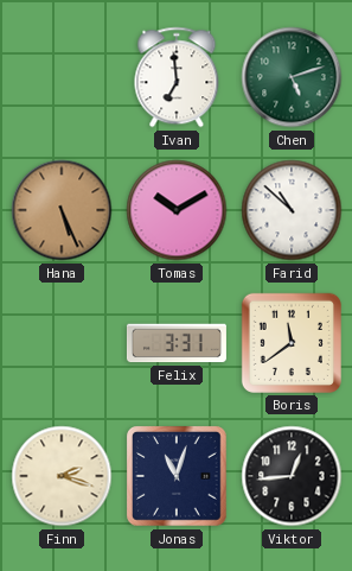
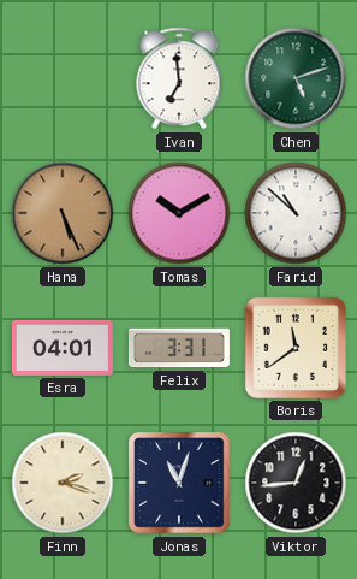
Esra: none -> 04:01 (63, 348)
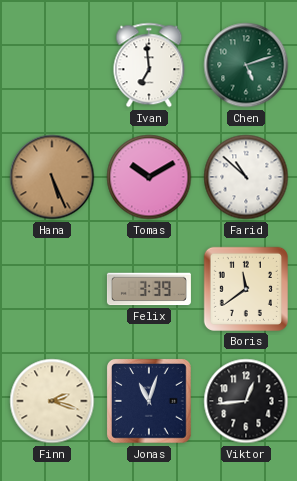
Esra: 04:01 -> none (63, 348)
Felix: 3:31 -> 3:39 (149, 289)
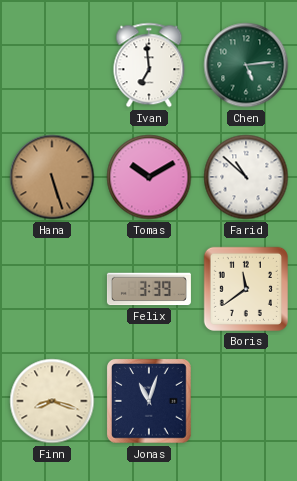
Chen: 5:12 -> 5:14 (246, 65)
Hana: 5:26 -> 5:27 (52, 177)
Finn: 2:18 -> 8:18 (52, 401)
Viktor: 12:44 -> none (246, 401)
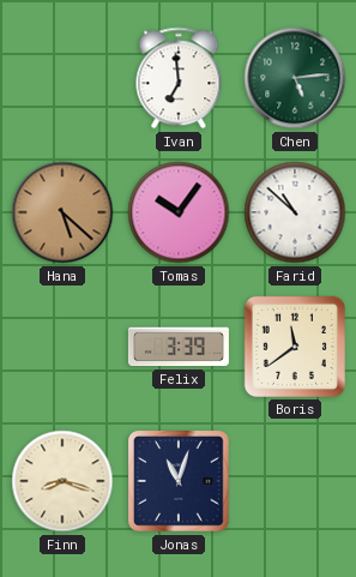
Hana: 5:27 -> 5:22 (62, 212)
Tomas: 10:10 -> 10:06 (179, 212)
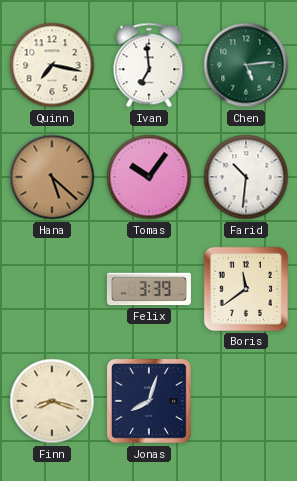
Quinn: none -> 7:17 (52, 65)
Farid: 10:52 -> 10:31 (246, 177)
Jonas: 11:03 -> 8:03 (150, 402)
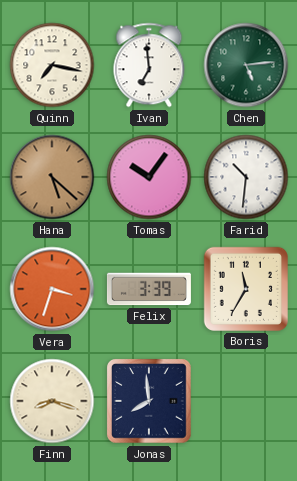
Vera: none -> 3:33 (52, 289)
Boris: 11:39 -> 11:35 (246, 289)
Jonas: 8:03 -> 7:59 (150, 402)
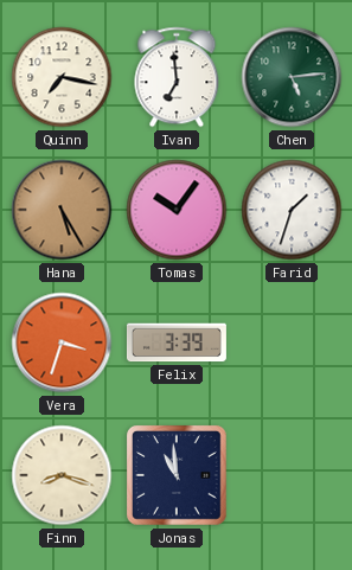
Hana: 5:22 -> 5:25 (62, 210)
Farid: 10:31 -> 1:33 (292, 210)
Boris: 11:35 -> none (246, 289)
Jonas: 7:59 -> 10:59 (178, 476)
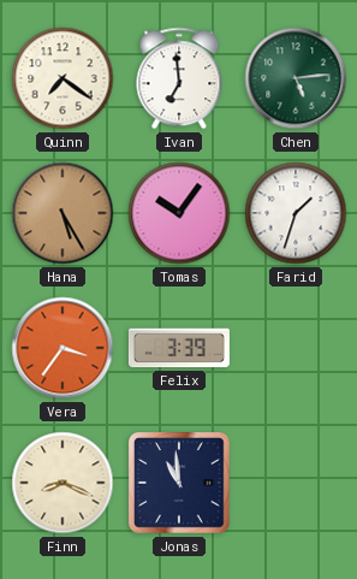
Quinn: 7:17 -> 7:21 (63, 78)
Vera: 3:33 -> 3:36 (63, 348)
Finn: 8:18 -> 8:19 (63, 483)
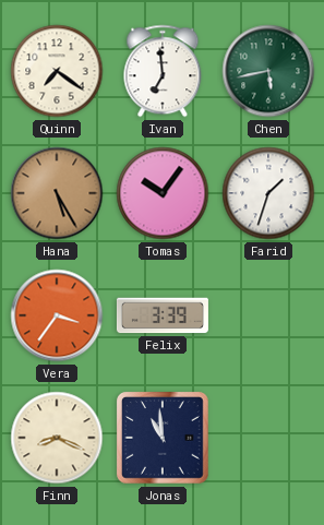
Chen: 5:14 -> 5:43 (268, 71)
